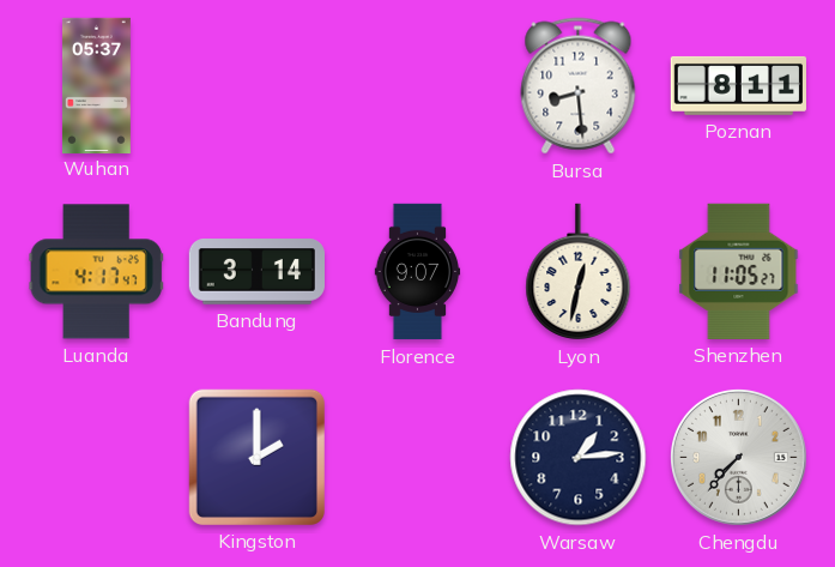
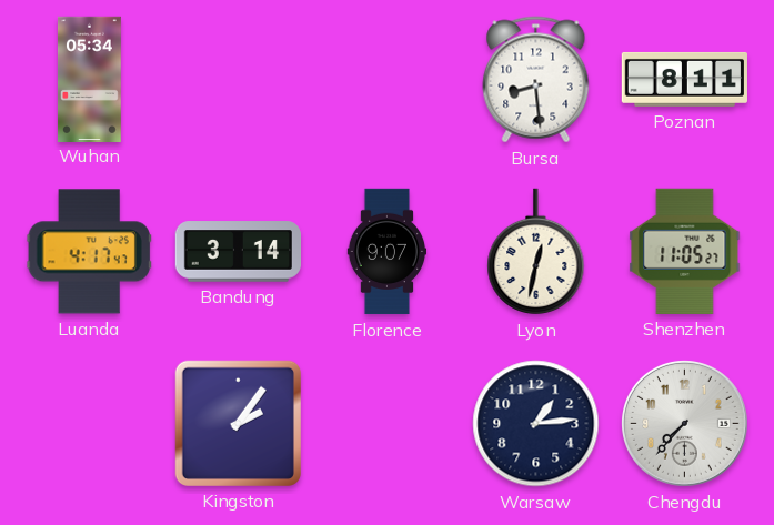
Wuhan: 05:37 -> 05:34 (89, 79)
Kingston: 2:00 -> 2:06 (238, 423)
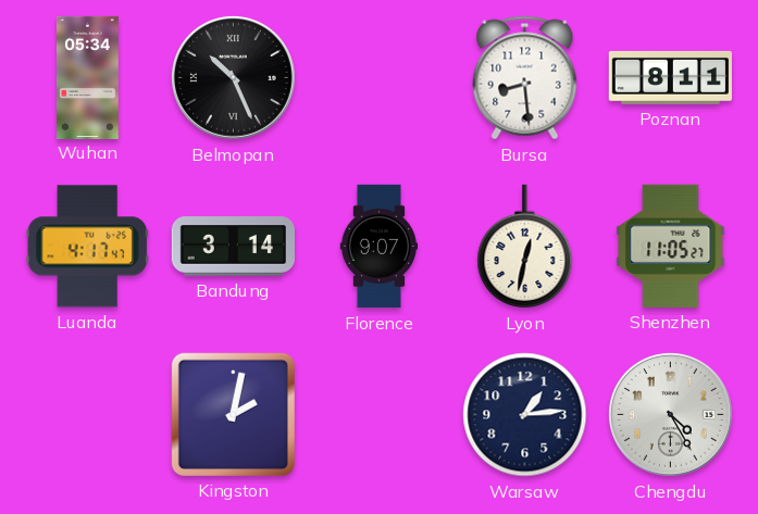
Belmopan: none -> 10:26 (233, 77)
Kingston: 2:06 -> 2:02 (233, 414)
Chengdu: 7:37 -> 4:25 (670, 414)
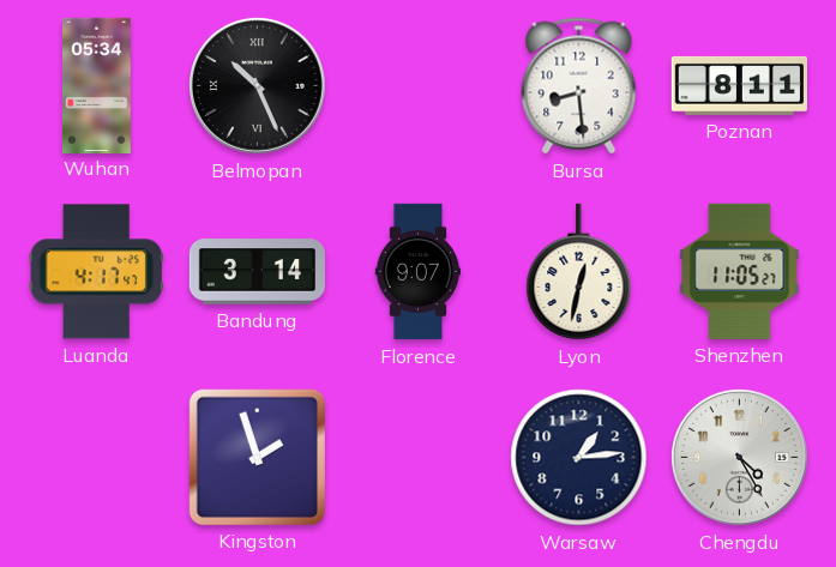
Kingston: 2:02 -> 1:57 (257, 457)
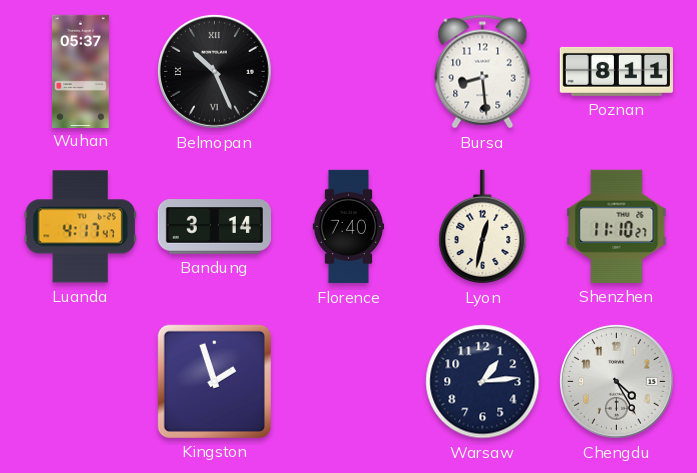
Wuhan: 05:34 -> 05:37 (80, 71)
Florence: 9:07 -> 7:40 (349, 227)
Shenzhen: 11:05 -> 11:10 (617, 226)
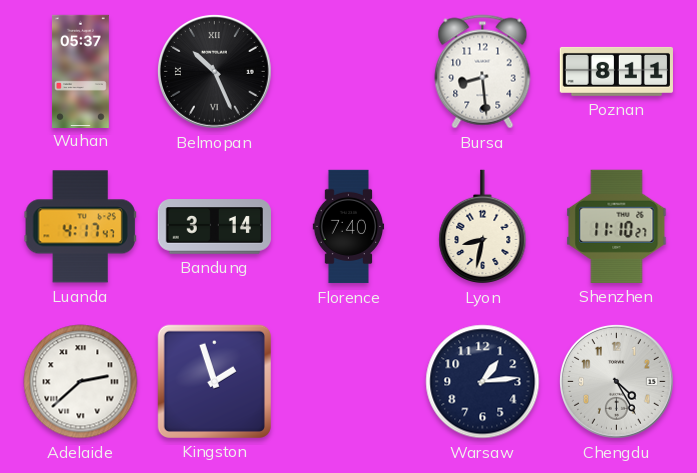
Lyon: 12:32 -> 8:32 (483, 227)
Adelaide: none -> 2:38 (81, 382)
